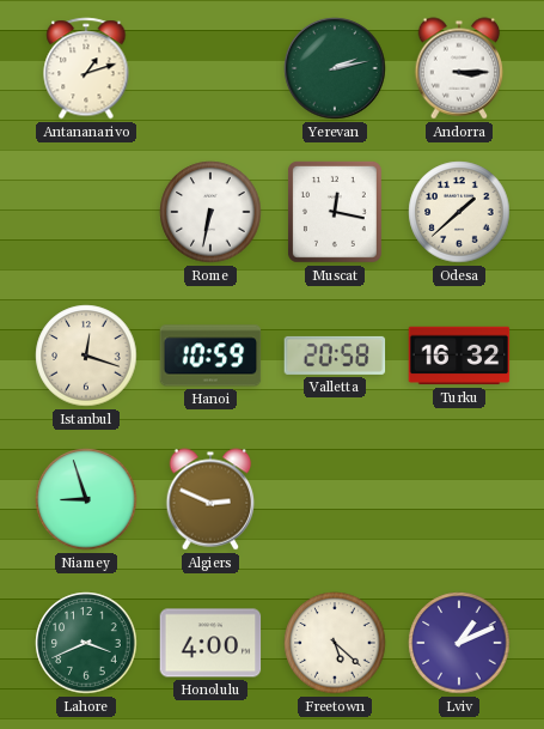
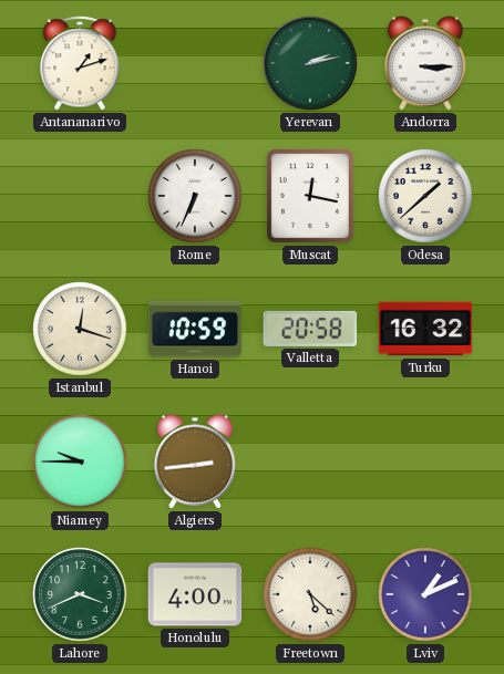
Rome: 6:32 -> 6:34 (195, 196)
Niamey: 8:57 -> 9:45 (80, 462)
Algiers: 2:49 -> 2:44 (195, 462)
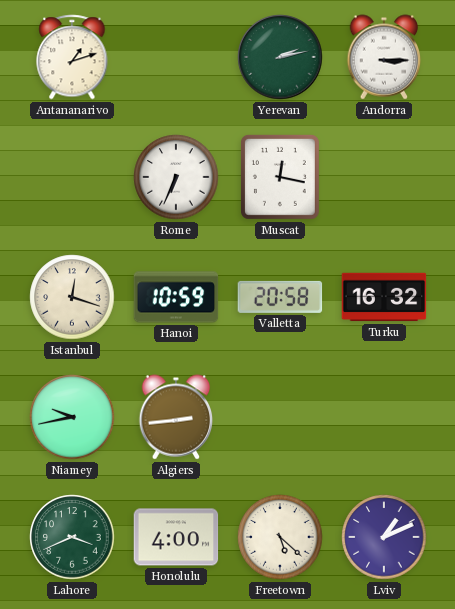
Odesa: 1:38 -> none (425, 196)
Niamey: 9:45 -> 9:43 (72, 417)
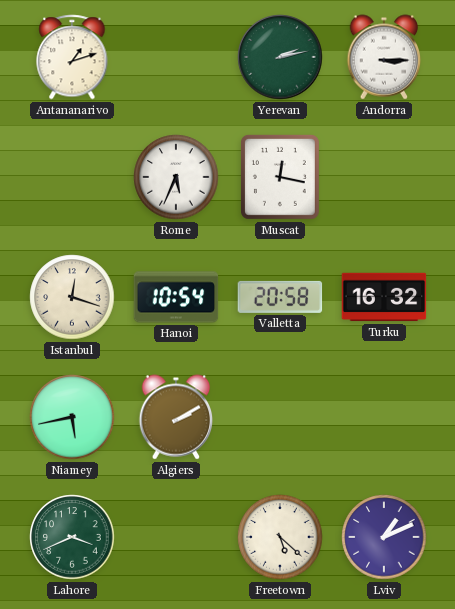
Rome: 6:34 -> 5:34 (176, 177)
Hanoi: 10:59 -> 10:54 (176, 297)
Niamey: 9:43 -> 5:43 (72, 417)
Algiers: 2:44 -> 2:10 (176, 417)
Honolulu: 4:00 -> none (176, 537)
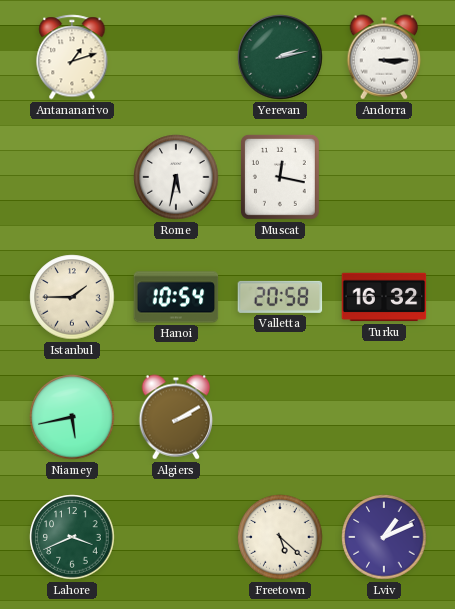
Rome: 5:34 -> 5:32 (176, 177)
Istanbul: 12:18 -> 1:45 (72, 297)
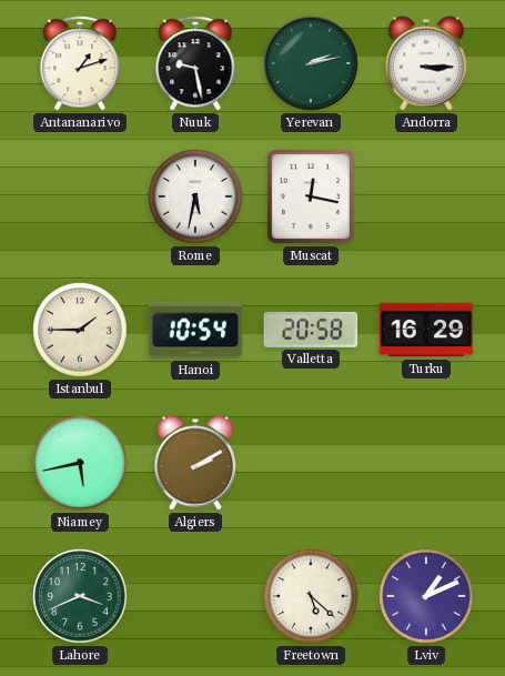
Nuuk: none -> 9:28 (195, 63)
Turku: 16:32 -> 16:29 (426, 330)
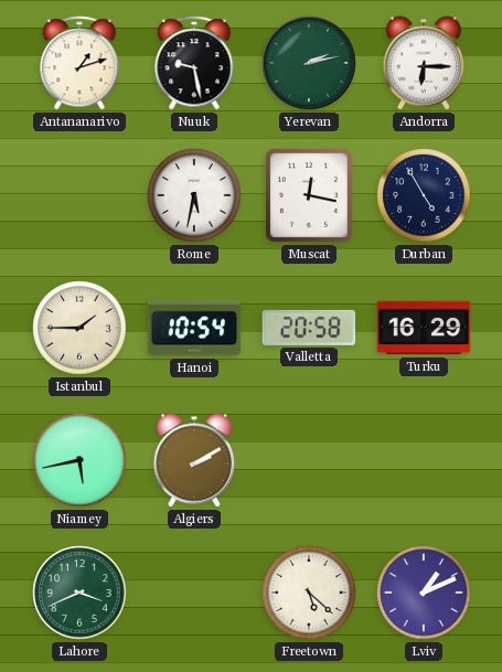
Andorra: 3:15 -> 6:15 (424, 63)
Durban: none -> 4:55 (424, 195)
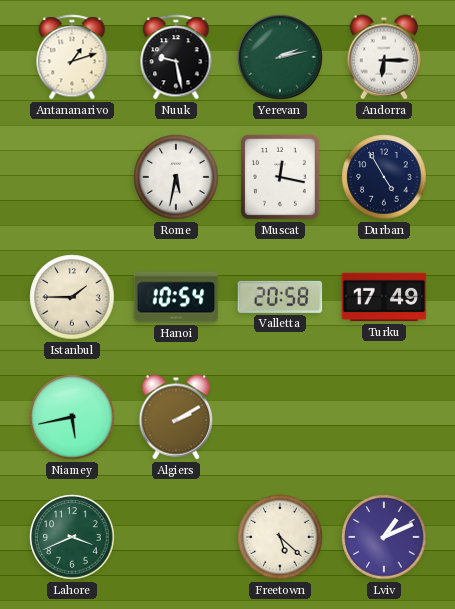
Turku: 16:29 -> 17:49 (384, 297)
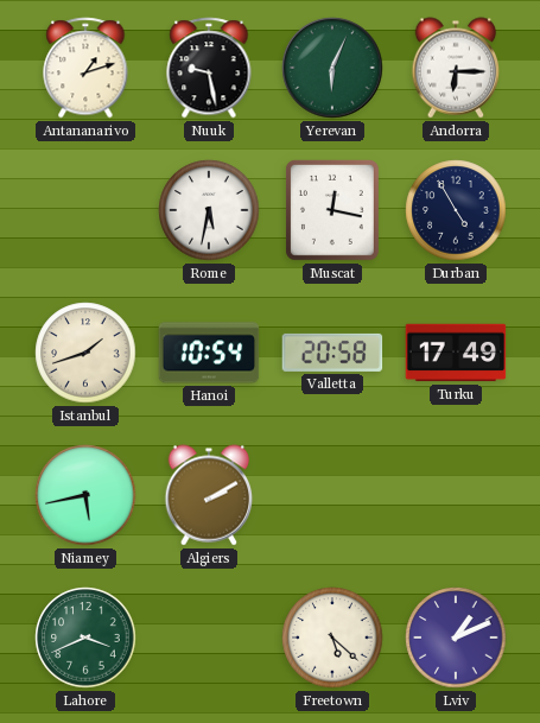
Yerevan: 2:13 -> 6:04 (332, 68)
Istanbul: 1:45 -> 1:42 (85, 353)
